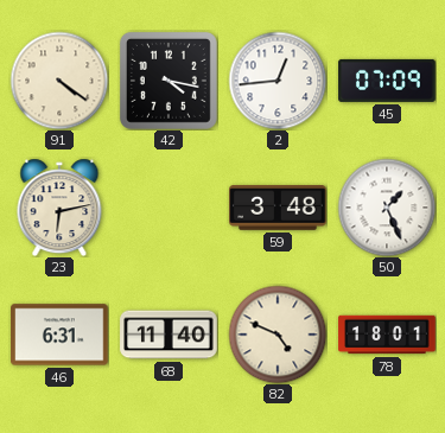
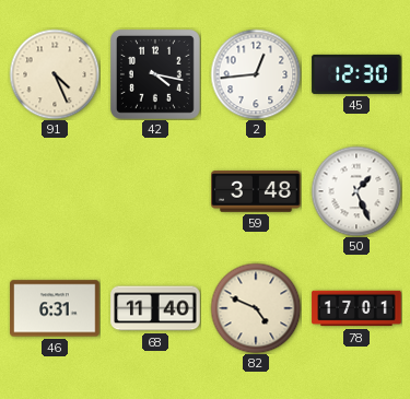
91: 4:21 -> 4:26 (55, 74)
45: 07:09 -> 12:30 (356, 74)
23: 6:13 -> none (59, 208)
78: 18:01 -> 17:01 (356, 308)
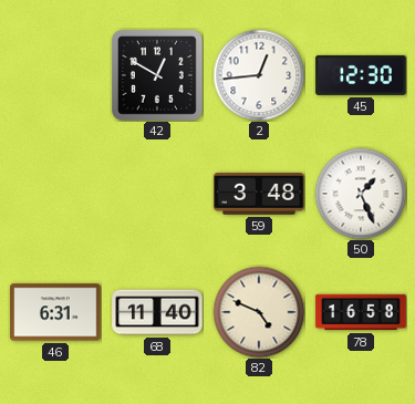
91: 4:26 -> none (55, 74)
42: 4:17 -> 12:50 (157, 75)
78: 17:01 -> 16:58 (361, 312)
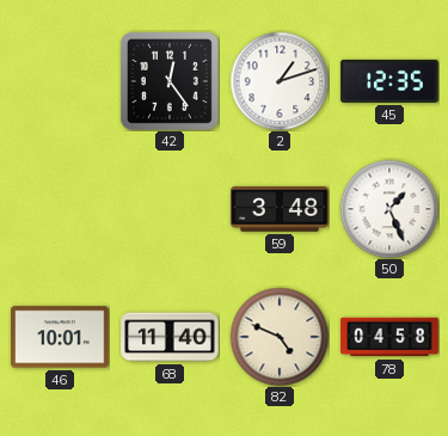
42: 12:50 -> 12:24 (170, 81)
2: 12:44 -> 1:12 (280, 81)
45: 12:30 -> 12:35 (389, 81)
46: 6:31 -> 10:01 (60, 337)
78: 16:58 -> 04:58 (389, 337)
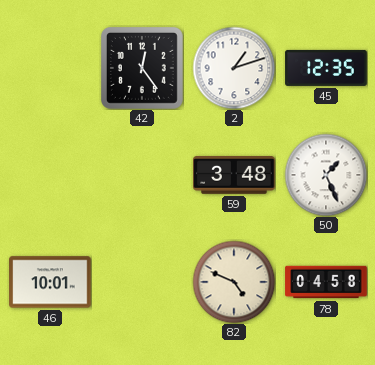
68: 11:40 -> none (170, 337)
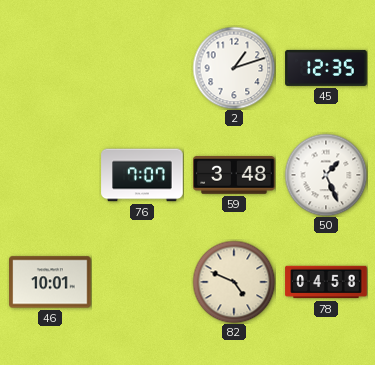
42: 12:24 -> none (142, 68)
76: none -> 7:07 (142, 175)
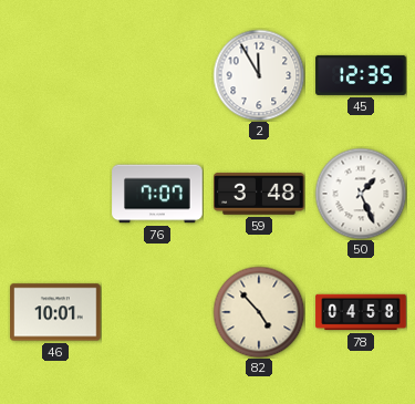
2: 1:12 -> 11:55 (259, 75)
82: 4:49 -> 4:53 (259, 312)
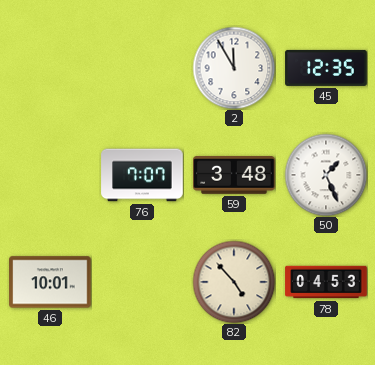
78: 04:58 -> 04:53 (326, 282)
